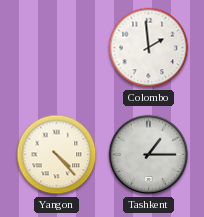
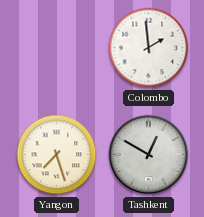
Yangon: 4:23 -> 7:27 (57, 155)
Tashkent: 1:15 -> 12:50 (149, 155)
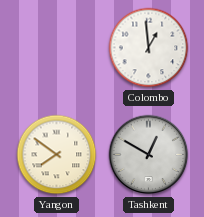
Colombo: 1:59 -> 12:59 (149, 48)
Yangon: 7:27 -> 7:51 (57, 155)
